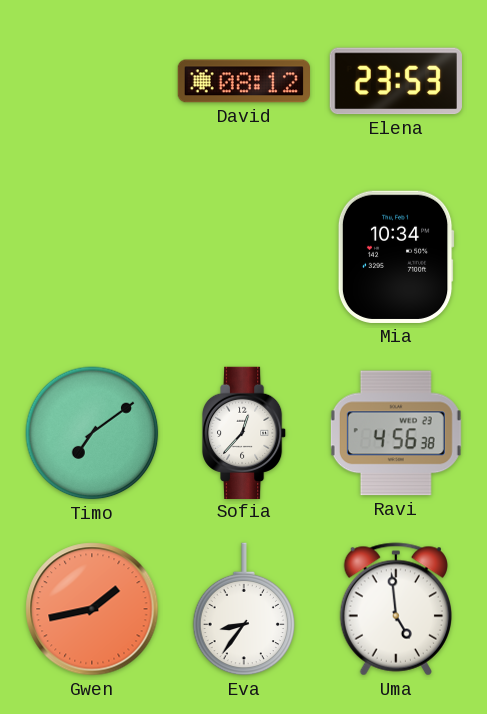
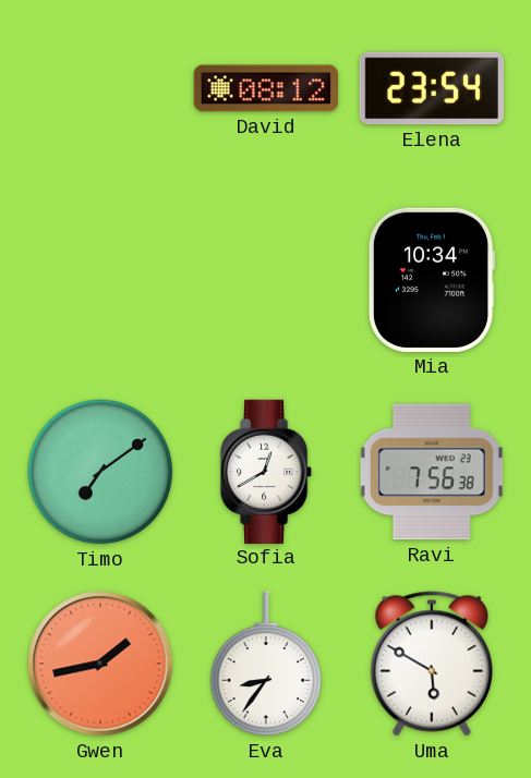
Elena: 23:53 -> 23:54 (432, 88)
Sofia: 12:37 -> 12:40 (266, 471)
Ravi: 4:56 -> 7:56 (432, 472)
Uma: 4:59 -> 5:50 (431, 664)
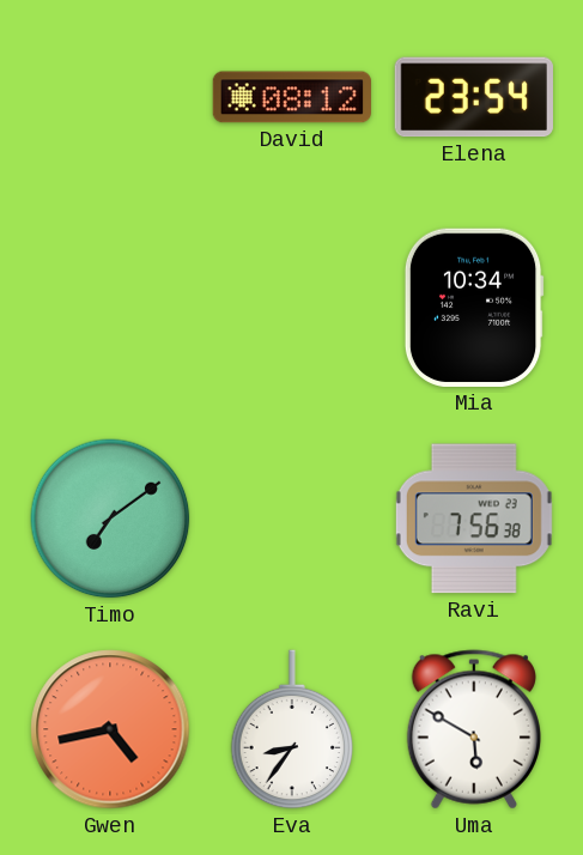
Sofia: 12:40 -> none (266, 471)
Gwen: 1:43 -> 4:43 (110, 729)
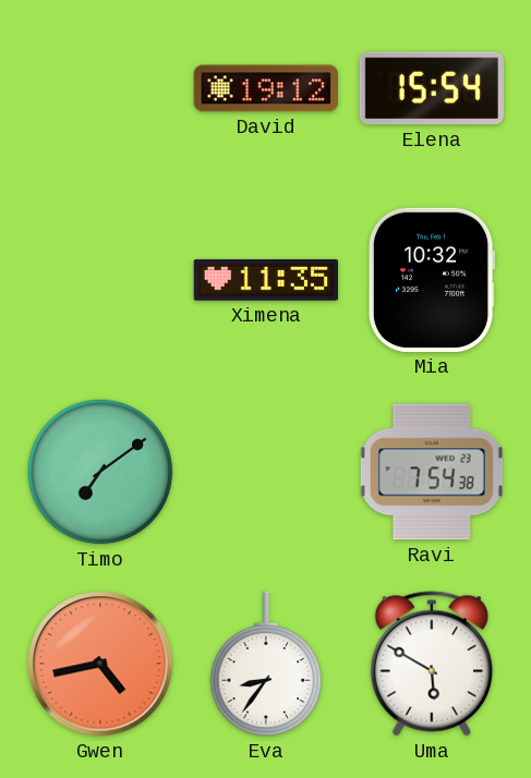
David: 08:12 -> 19:12 (265, 88)
Elena: 23:54 -> 15:54 (432, 88)
Ximena: none -> 11:35 (266, 280)
Mia: 10:34 -> 10:32 (432, 280)
Ravi: 7:56 -> 7:54 (432, 472)
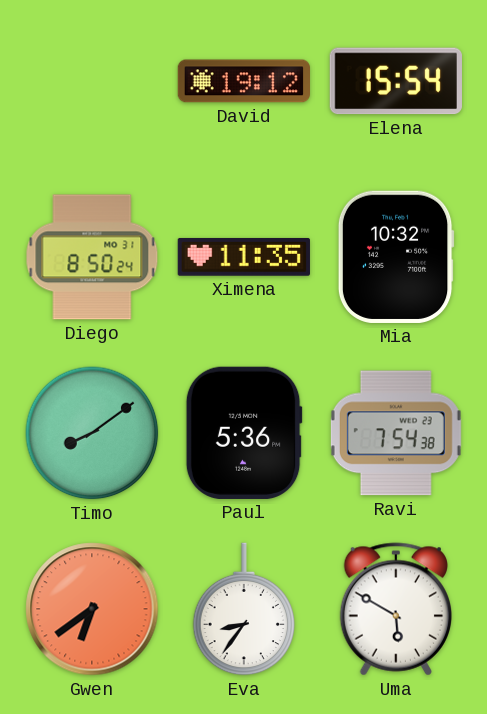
Diego: none -> 8:50 (92, 257)
Timo: 7:09 -> 8:09 (92, 433)
Paul: none -> 5:36 (244, 433)
Gwen: 4:43 -> 6:39 (92, 609)
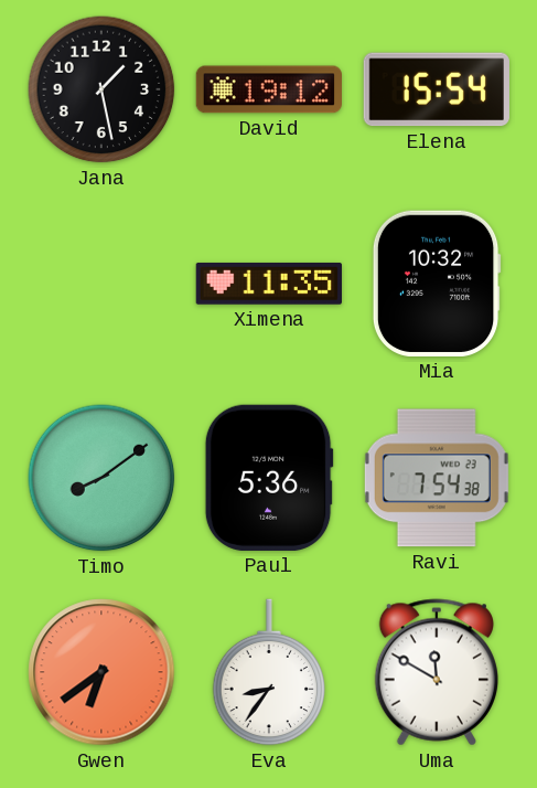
Jana: none -> 1:28 (101, 89)
Diego: 8:50 -> none (92, 257)
Uma: 5:50 -> 11:50 (436, 672)
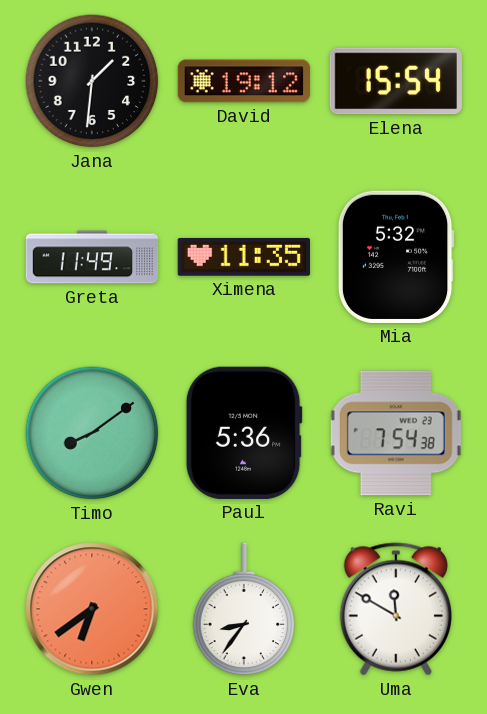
Jana: 1:28 -> 1:31 (92, 81)
Greta: none -> 11:49 (92, 257)
Mia: 10:32 -> 5:32 (396, 257)
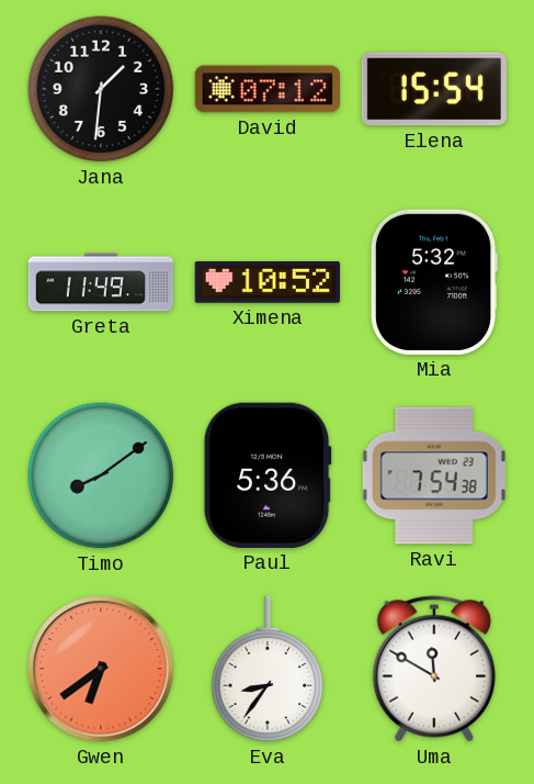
David: 19:12 -> 07:12 (266, 89)
Ximena: 11:35 -> 10:52 (268, 282)
